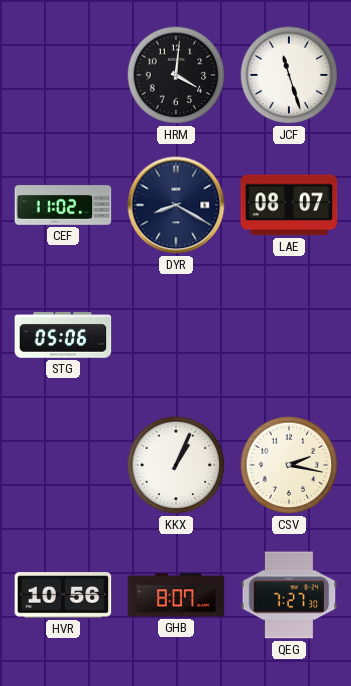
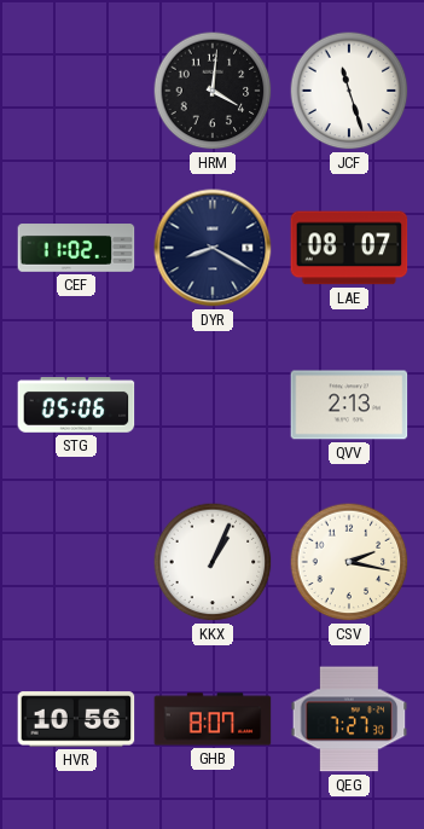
QVV: none -> 2:13 (349, 405)
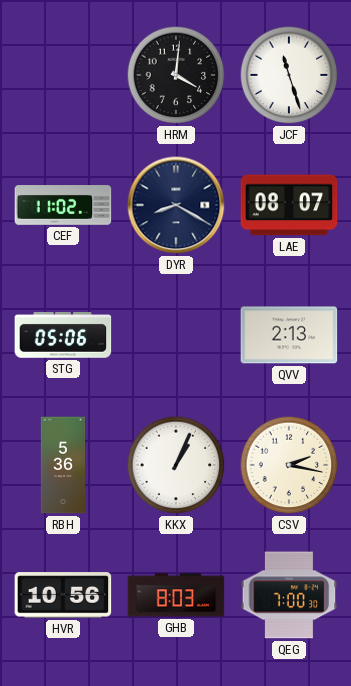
RBH: none -> 5:36 (63, 465)
GHB: 8:07 -> 8:03 (176, 595)
QEG: 7:27 -> 7:00 (289, 595)
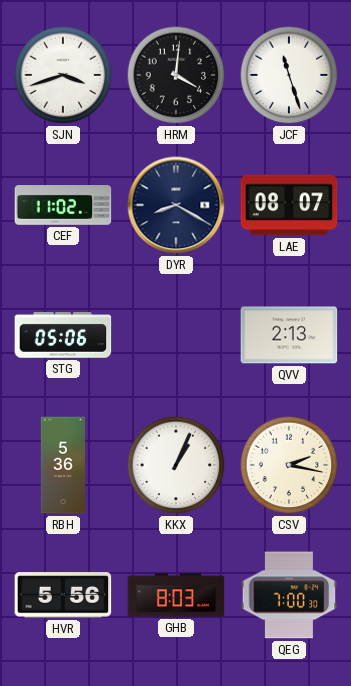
SJN: none -> 3:42 (63, 75)
HVR: 10:56 -> 5:56 (63, 595)
